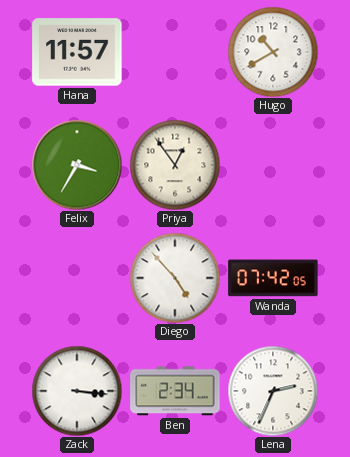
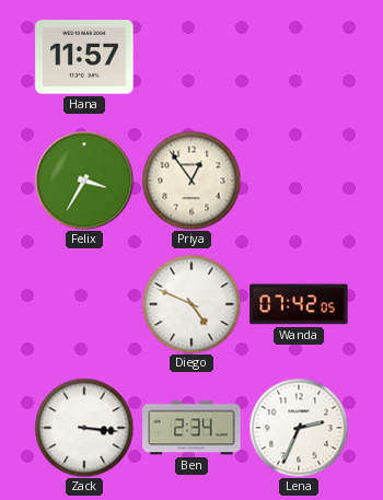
Hugo: 10:40 -> none (273, 52)
Diego: 4:53 -> 4:49 (191, 304)
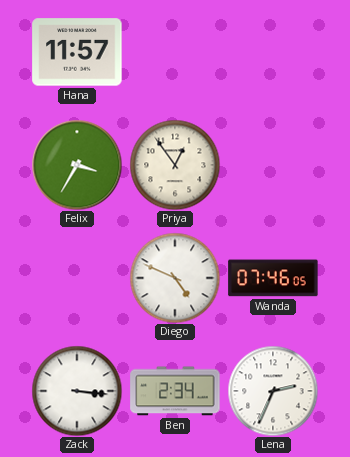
Wanda: 07:42 -> 07:46 (273, 278)
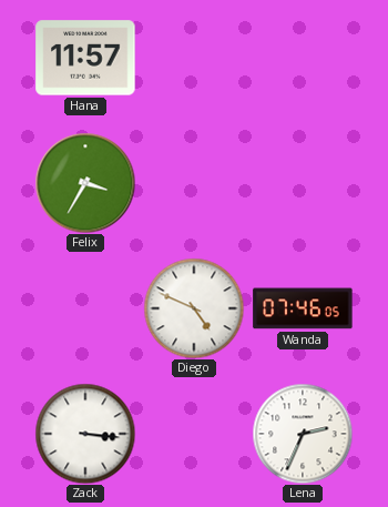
Priya: 12:54 -> none (175, 165)
Ben: 2:34 -> none (175, 391)
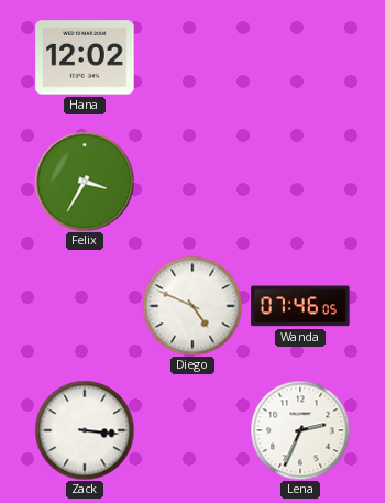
Hana: 11:57 -> 12:02 (85, 57)
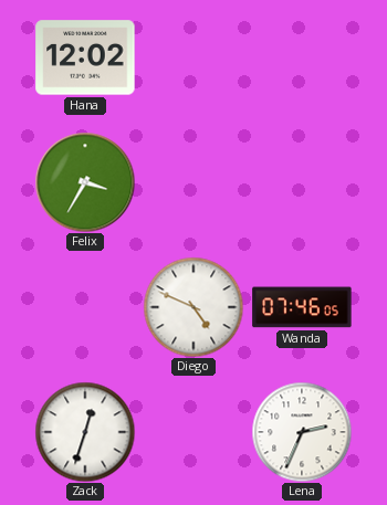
Zack: 3:16 -> 12:33 (85, 432)
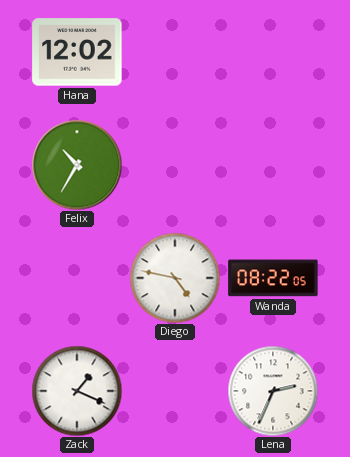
Felix: 3:35 -> 10:35 (77, 165)
Diego: 4:49 -> 4:47 (175, 278)
Wanda: 07:46 -> 08:22 (273, 278)
Zack: 12:33 -> 1:19 (77, 391)
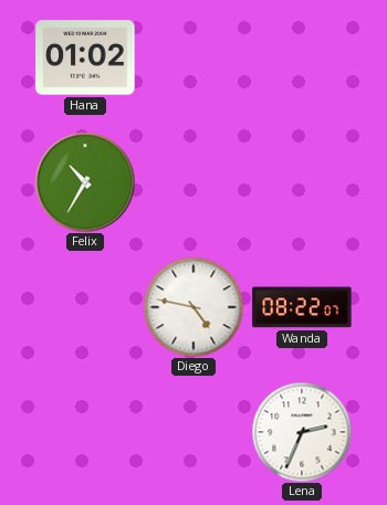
Hana: 12:02 -> 01:02 (85, 57)
Wanda: 08:22:05 -> 08:22:07 (302, 307)
Zack: 1:19 -> none (77, 391)
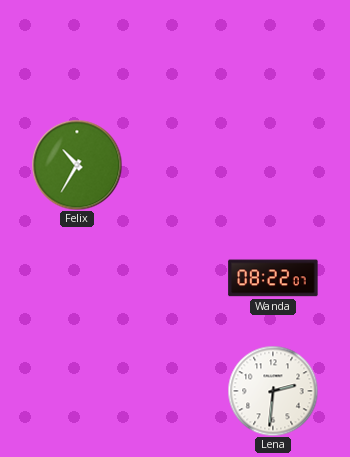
Hana: 01:02 -> none (85, 57)
Diego: 4:47 -> none (193, 307)
Lena: 2:34 -> 2:31 (273, 391)
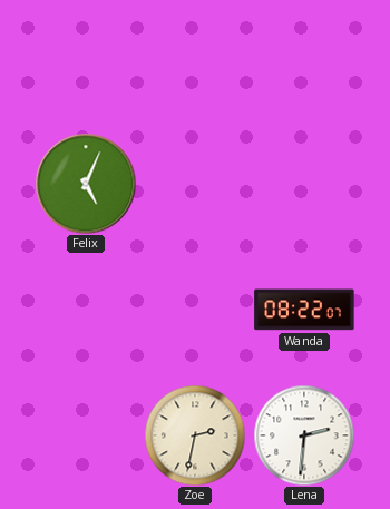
Felix: 10:35 -> 5:04 (86, 184)
Zoe: none -> 2:32 (195, 435)
